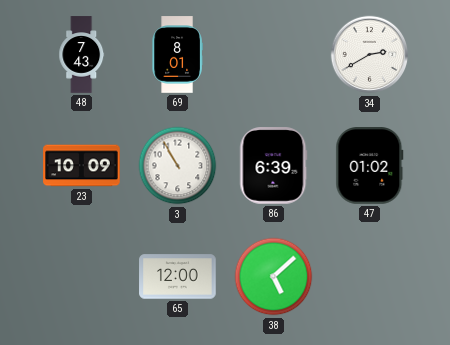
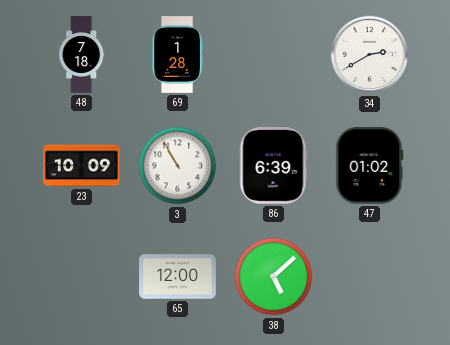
48: 7:43 -> 7:18 (82, 55)
69: 8:01 -> 1:28 (177, 55)
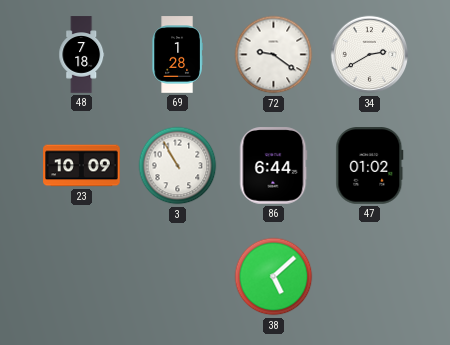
72: none -> 9:21 (274, 55)
86: 6:39 -> 6:44 (274, 166)
65: 12:00 -> none (178, 277)
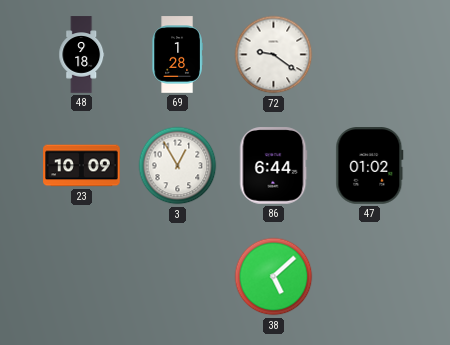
48: 7:18 -> 9:18 (82, 55)
34: 2:40 -> none (370, 55)
3: 10:55 -> 12:55 (178, 166)
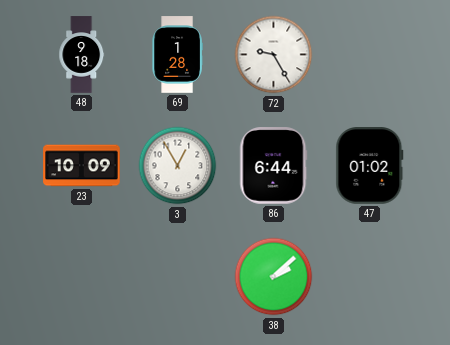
72: 9:21 -> 9:25 (274, 55)
38: 5:08 -> 2:08 (274, 277)
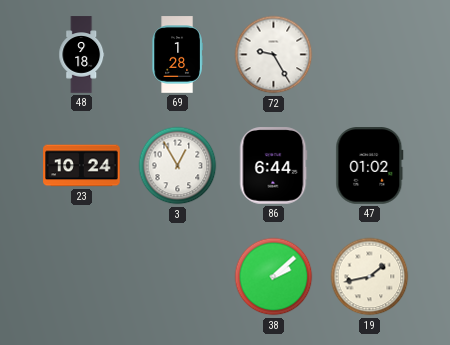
23: 10:09 -> 10:24 (82, 166)
19: none -> 1:43 (370, 277)
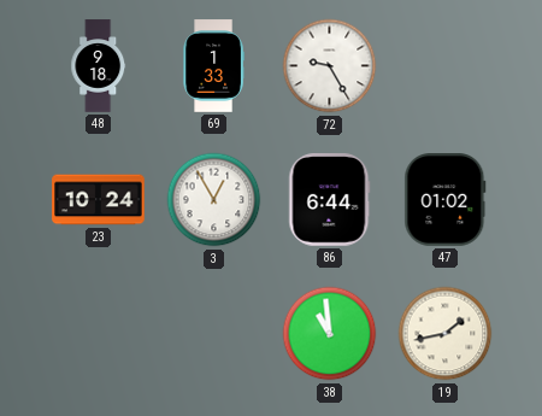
69: 1:28 -> 1:33 (213, 66)
38: 2:08 -> 10:59 (330, 334)
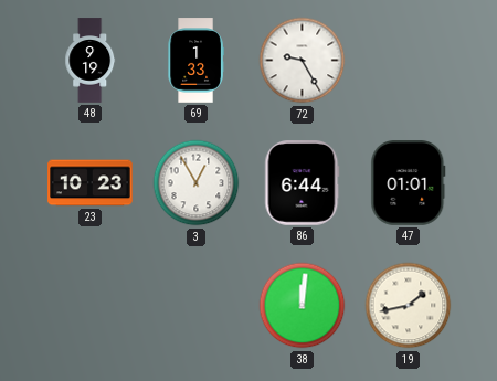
48: 9:18 -> 9:19 (91, 61)
23: 10:24 -> 10:23 (91, 183)
47: 01:02 -> 01:01 (409, 183)
38: 10:59 -> 12:01 (303, 306)
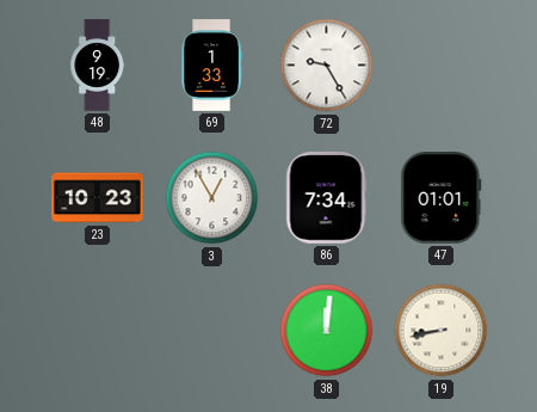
86: 6:44 -> 7:34 (327, 198)
19: 1:43 -> 8:43 (442, 331)
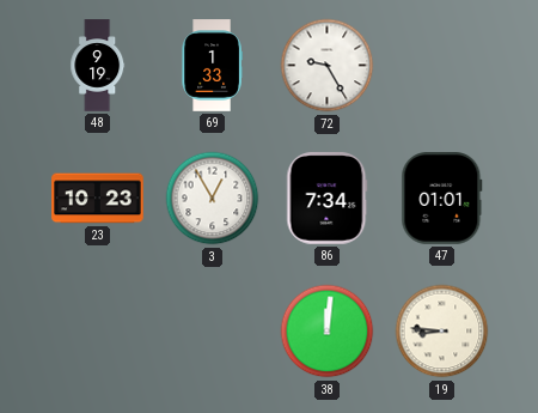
19: 8:43 -> 8:46 (442, 332)
